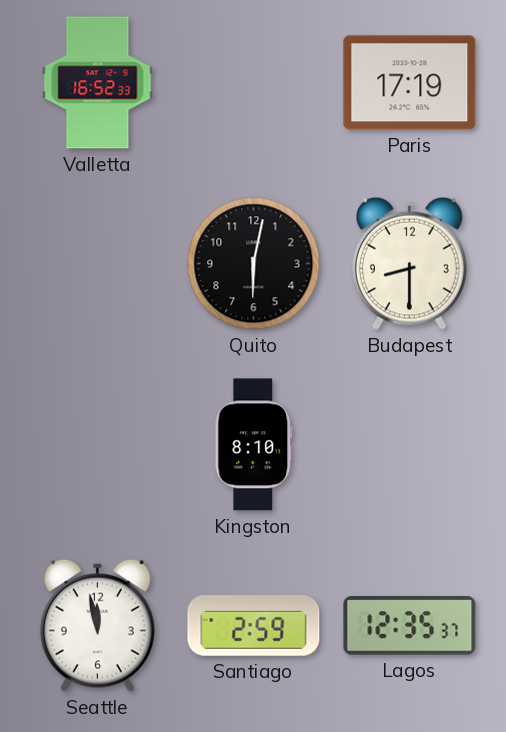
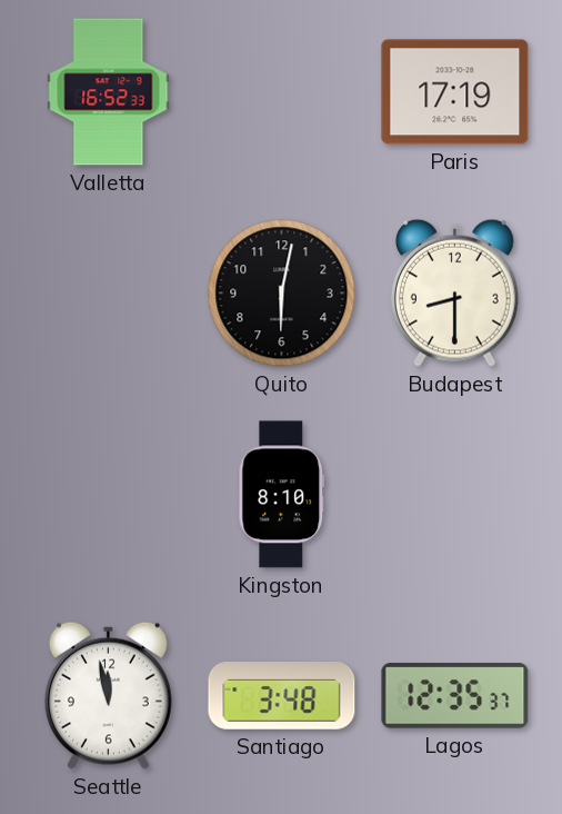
Santiago: 2:59 -> 3:48 (282, 696)
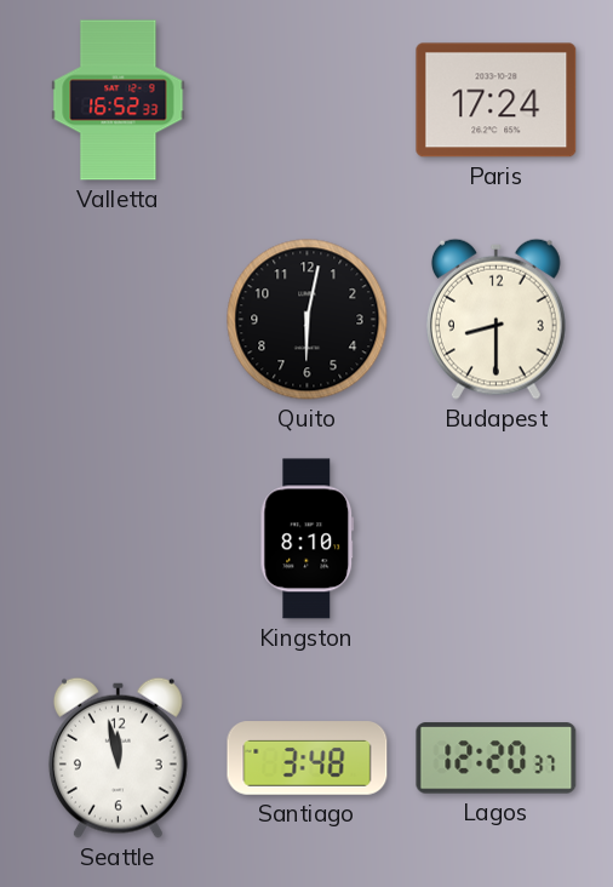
Paris: 17:19 -> 17:24 (497, 101)
Lagos: 12:35 -> 12:20 (497, 759)
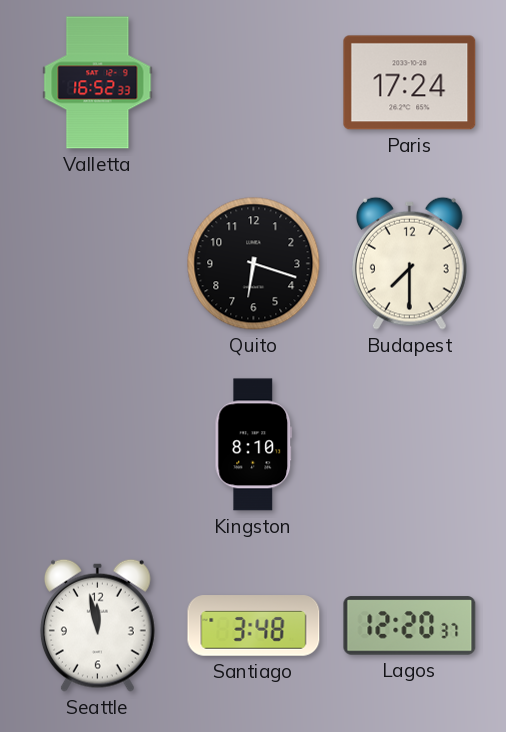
Quito: 6:02 -> 6:18 (254, 264)
Budapest: 8:30 -> 7:30 (409, 263)
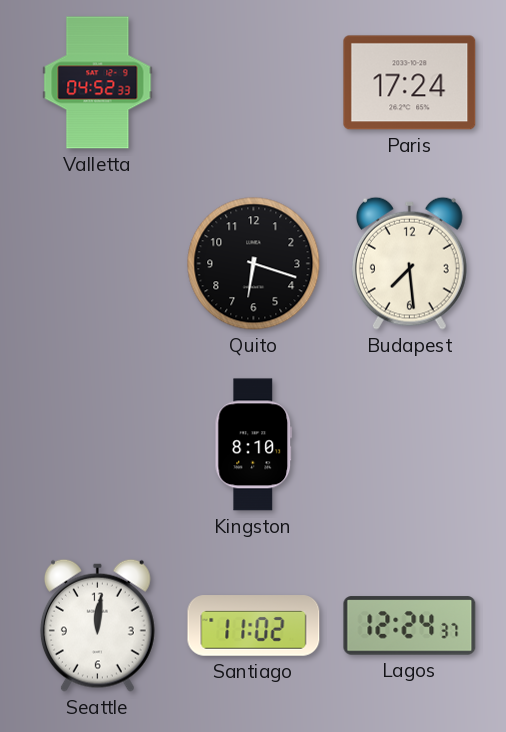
Valletta: 16:52 -> 04:52 (98, 83)
Budapest: 7:30 -> 7:29 (409, 263)
Seattle: 11:58 -> 12:01 (97, 625)
Santiago: 3:48 -> 11:02 (254, 626)
Lagos: 12:20 -> 12:24 (410, 626)
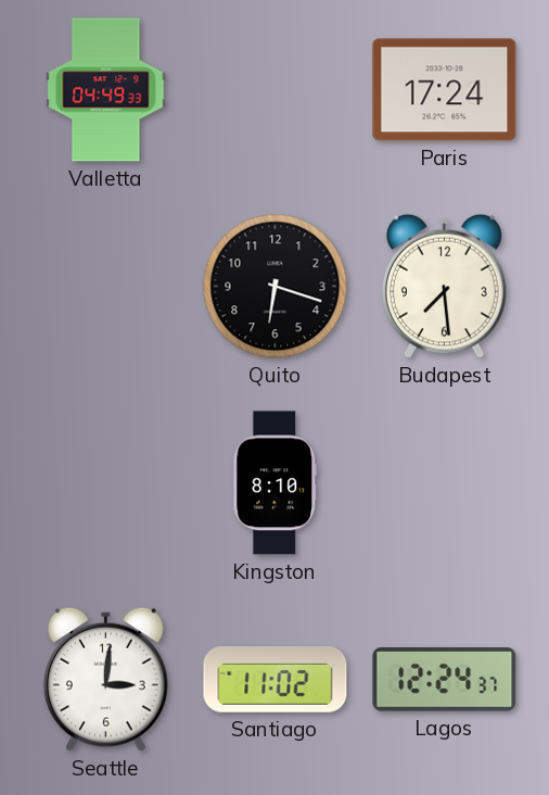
Valletta: 04:52 -> 04:49 (106, 90)
Seattle: 12:01 -> 3:01 (105, 679)
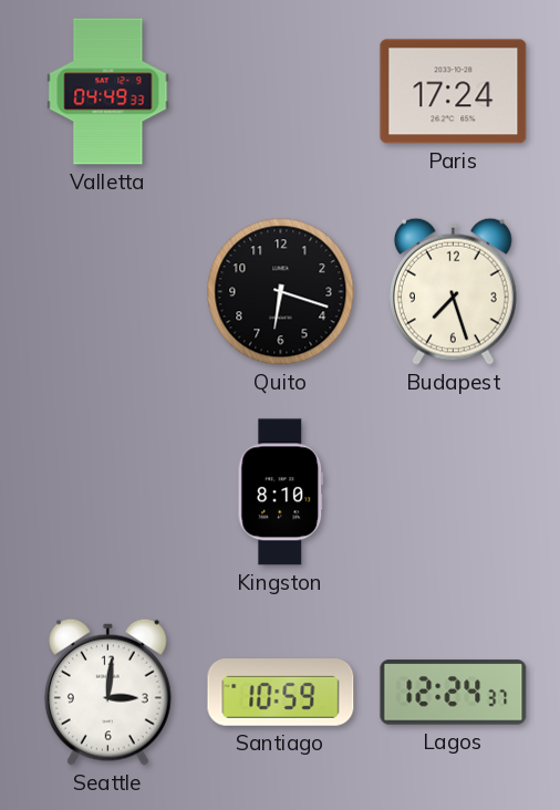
Budapest: 7:29 -> 7:27 (453, 291)
Santiago: 11:02 -> 10:59 (281, 693)
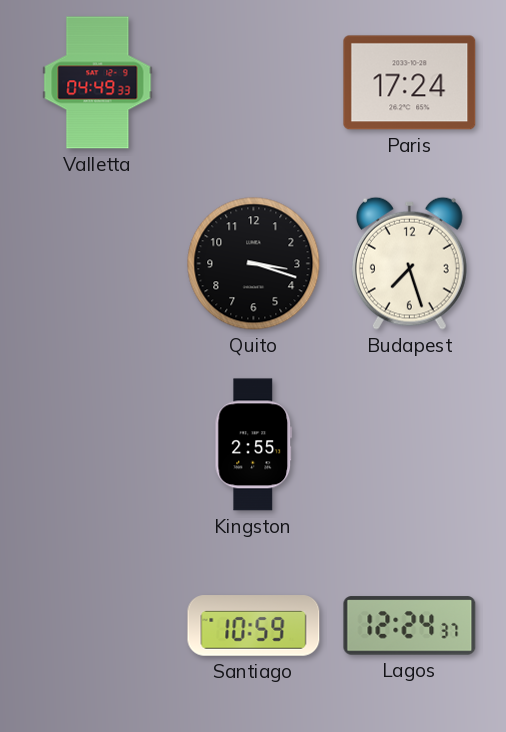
Quito: 6:18 -> 3:18 (254, 264)
Kingston: 8:10 -> 2:55 (254, 445)
Seattle: 3:01 -> none (107, 692)
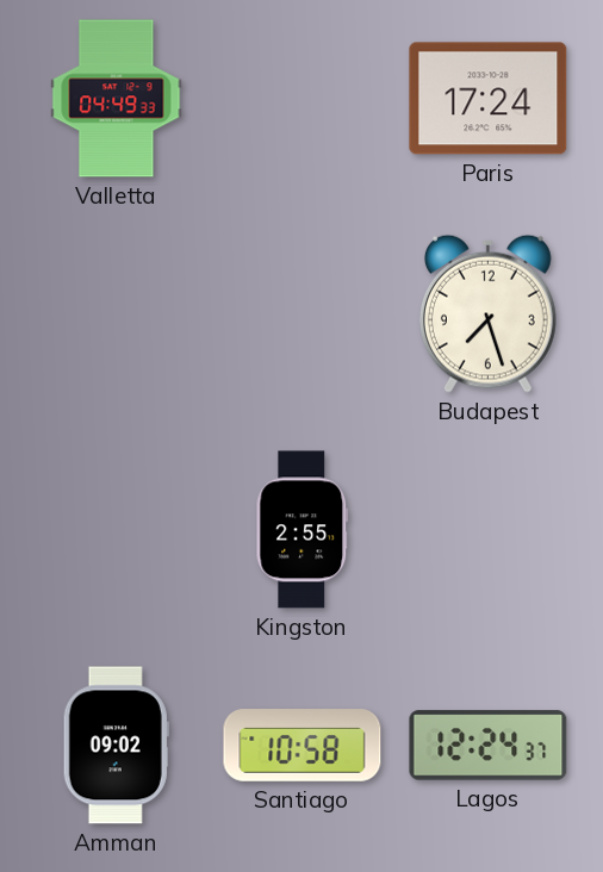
Quito: 3:18 -> none (254, 264)
Amman: none -> 09:02 (116, 746)
Santiago: 10:59 -> 10:58 (303, 746)
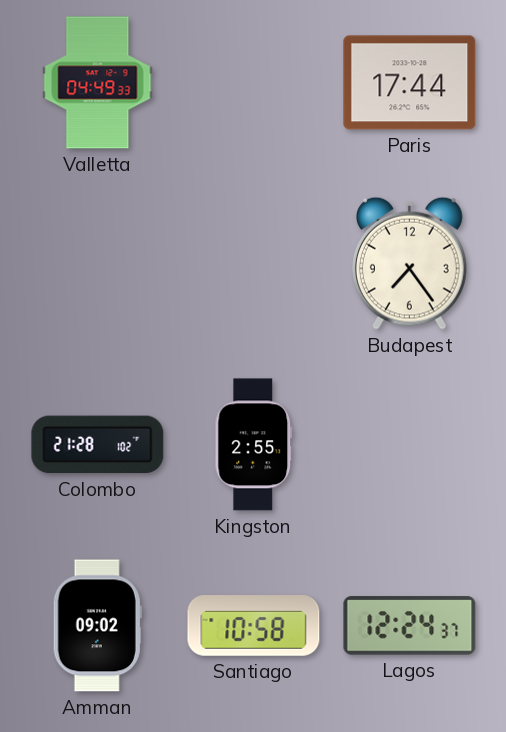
Paris: 17:24 -> 17:44 (410, 83)
Budapest: 7:27 -> 7:24 (409, 263)
Colombo: none -> 21:28 (98, 445)
